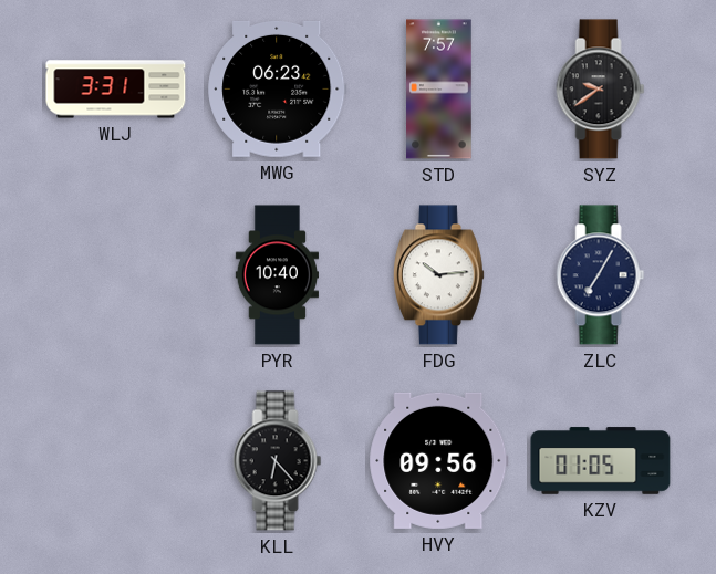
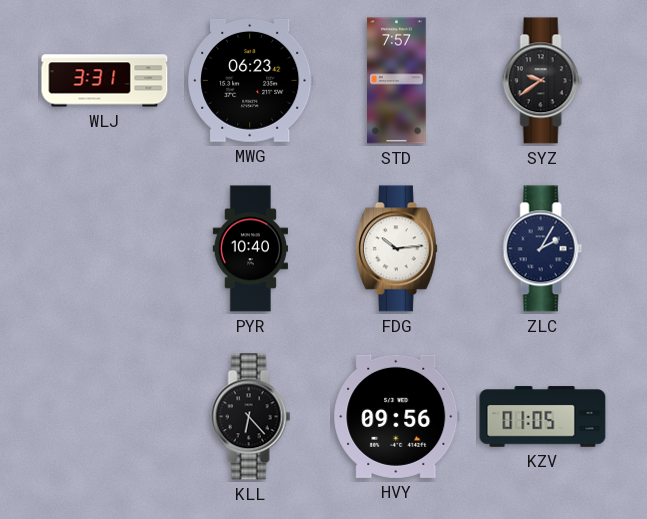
ZLC: 7:05 -> 2:05 (543, 249)
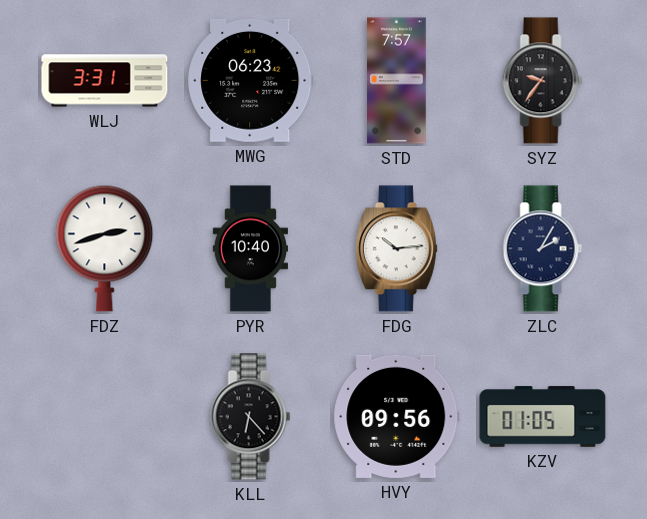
SYZ: 9:39 -> 9:36 (543, 81)
FDZ: none -> 2:42 (105, 248)
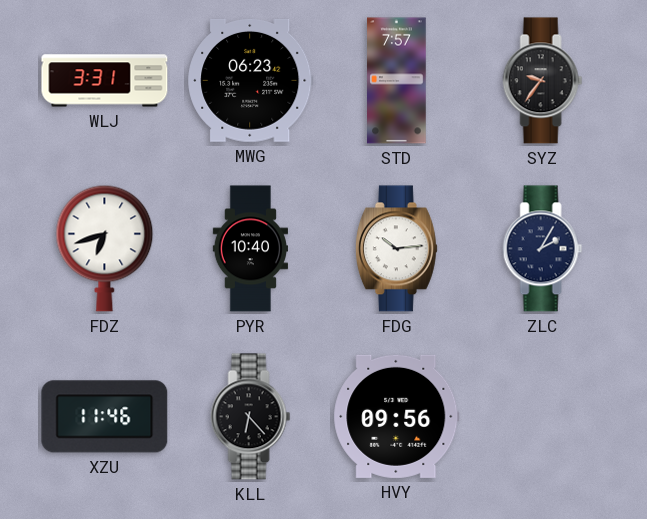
FDZ: 2:42 -> 6:42 (105, 248)
XZU: none -> 11:46 (105, 417)
KZV: 01:05 -> none (543, 417)
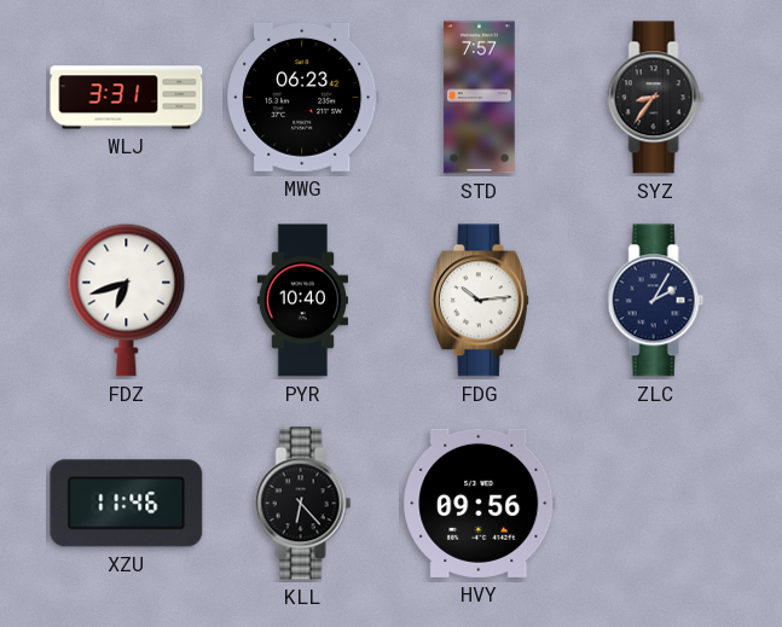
SYZ: 9:36 -> 8:36 (656, 98)
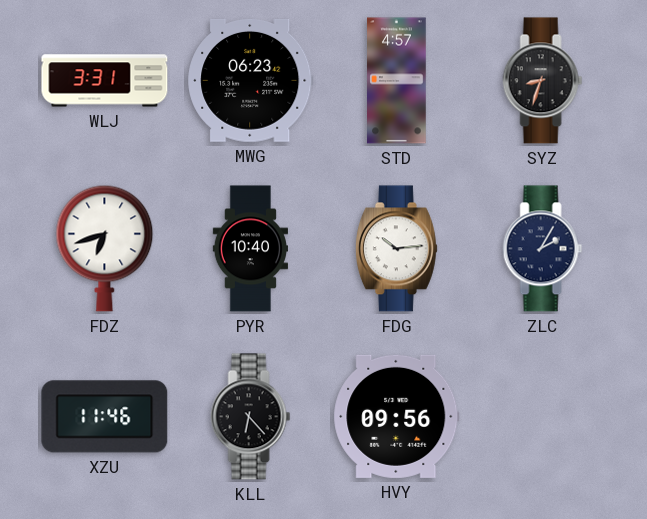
STD: 7:57 -> 4:57 (397, 81)
SYZ: 8:36 -> 8:33 (543, 81)
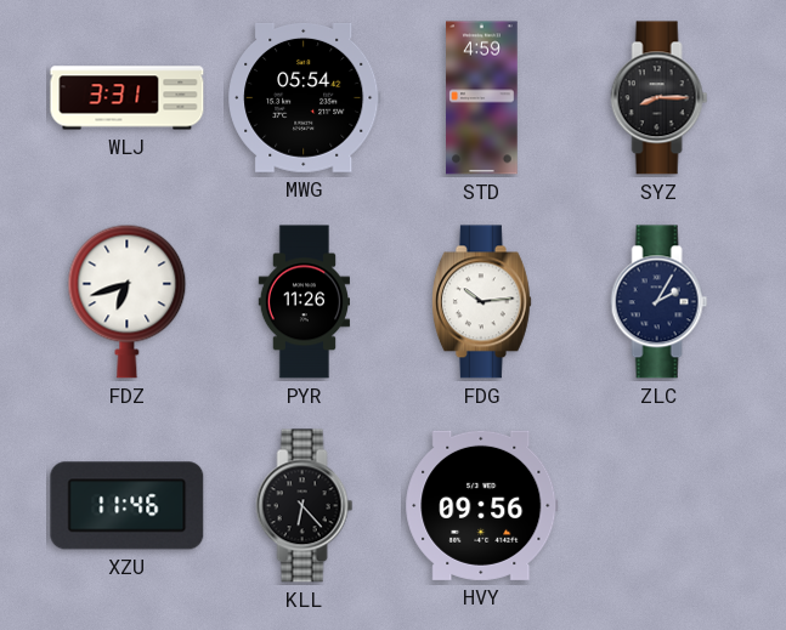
MWG: 06:23 -> 05:54 (305, 97)
STD: 4:57 -> 4:59 (482, 98)
SYZ: 8:33 -> 8:15 (660, 98)
PYR: 10:40 -> 11:26 (304, 302)
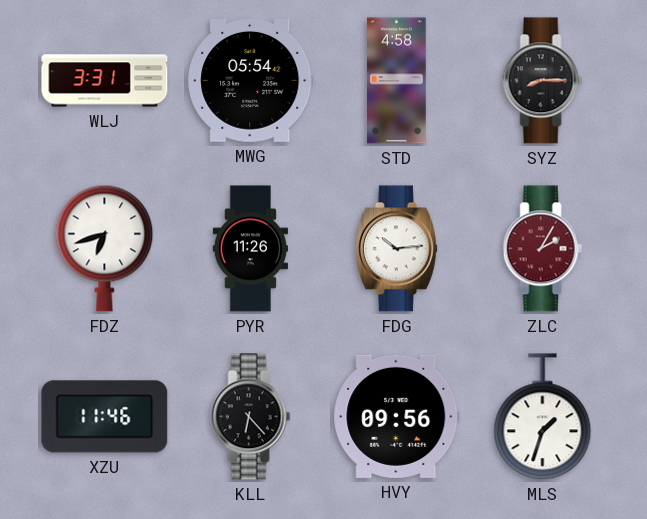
STD: 4:59 -> 4:58 (397, 81)
ZLC dial: navy -> burgundy (543, 249)
MLS: none -> 1:33 (543, 417)
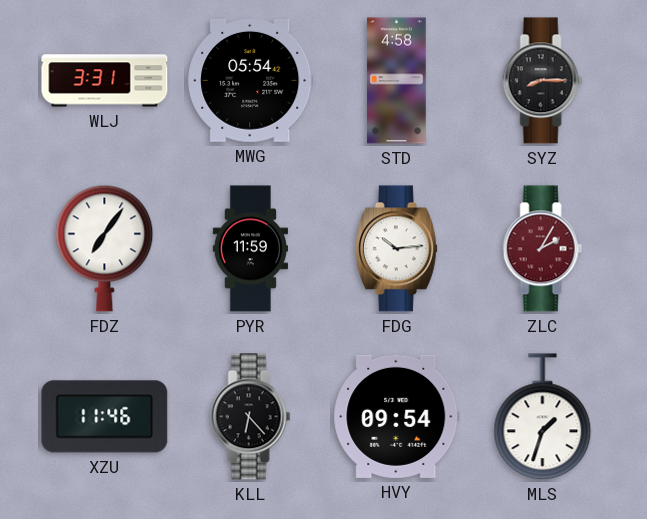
FDZ: 6:42 -> 7:06 (105, 248)
PYR: 11:26 -> 11:59 (250, 249)
HVY: 09:56 -> 09:54 (397, 416)
